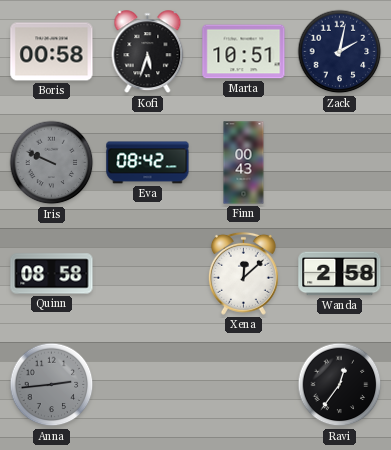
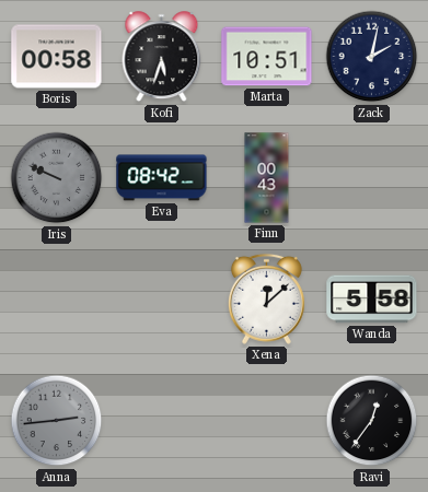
Quinn: 08:58 -> none (52, 274)
Wanda: 2:58 -> 5:58 (372, 300)
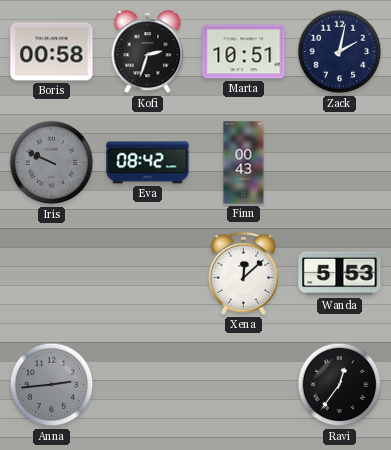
Kofi: 5:33 -> 2:33 (148, 52)
Wanda: 5:58 -> 5:53 (340, 274)
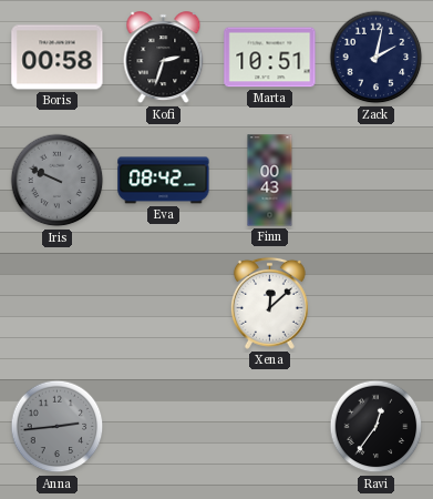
Wanda: 5:53 -> none (340, 274)
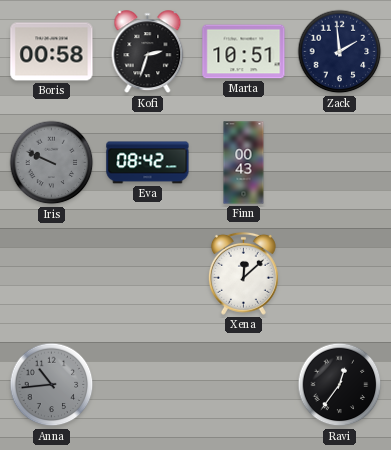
Zack: 2:02 -> 1:59 (340, 52)
Anna: 2:44 -> 10:44 (52, 385)
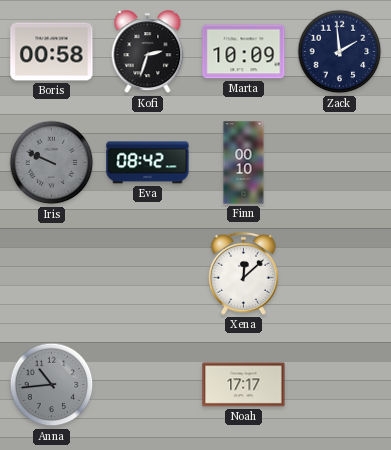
Marta: 10:51 -> 10:09 (244, 52)
Finn: 00:43 -> 00:10 (244, 163)
Noah: none -> 17:17 (244, 385)
Ravi: 12:36 -> none (340, 385)
